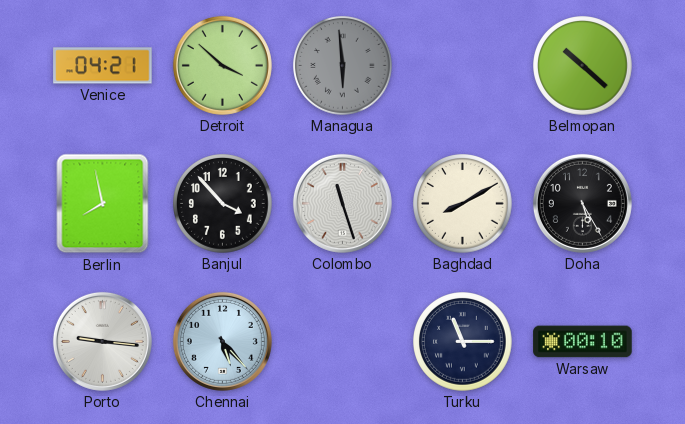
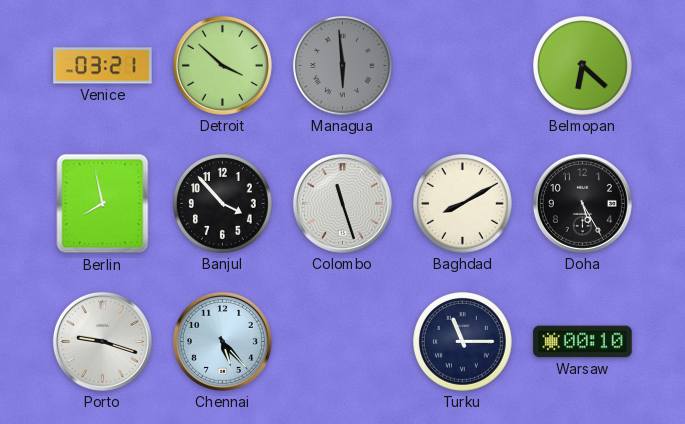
Venice: 04:21 -> 03:21 (103, 66)
Belmopan: 10:22 -> 6:22 (583, 66)
Porto: 9:16 -> 9:18 (102, 341)
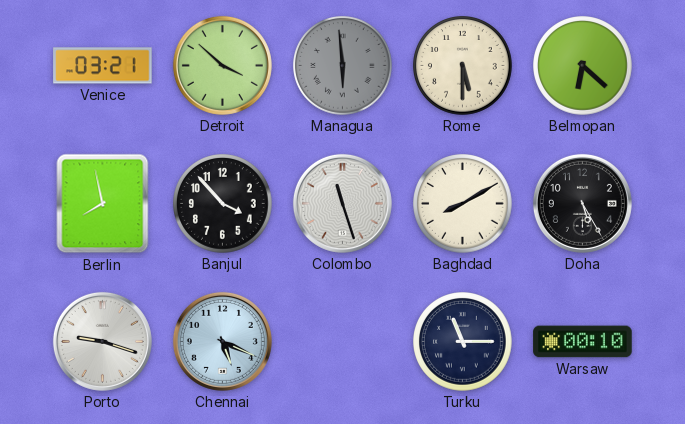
Rome: none -> 5:30 (463, 66)
Chennai: 5:23 -> 5:19 (222, 341)
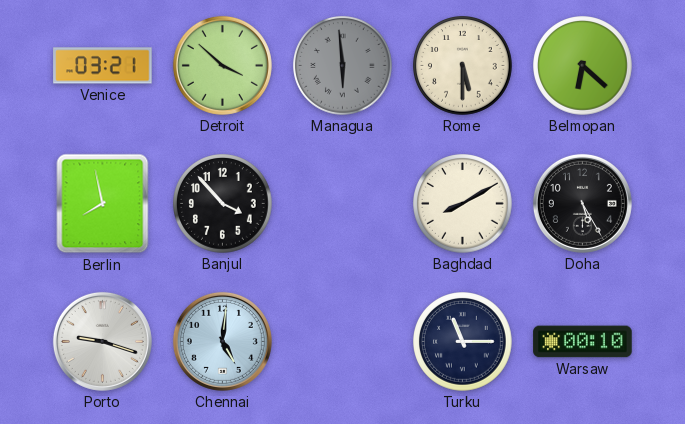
Colombo: 11:27 -> none (342, 203)
Chennai: 5:19 -> 5:01 (222, 341)
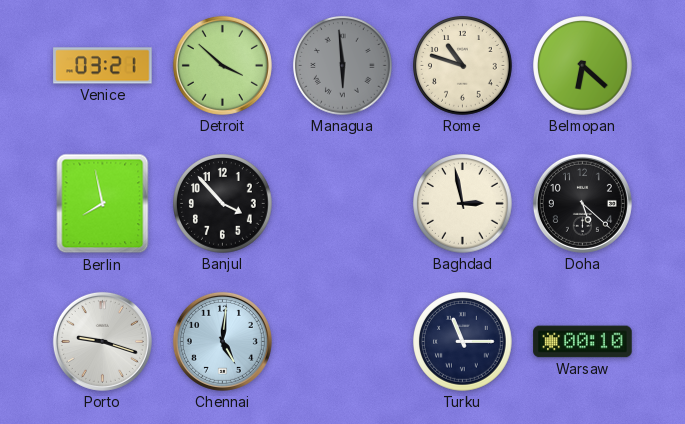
Rome: 5:30 -> 10:48 (463, 66)
Baghdad: 8:10 -> 2:58 (463, 204)
Doha: 5:25 -> 5:22 (582, 203)
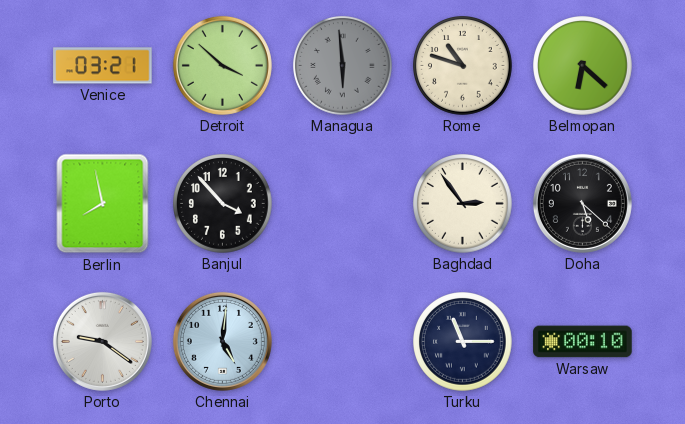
Baghdad: 2:58 -> 2:54 (463, 204)
Porto: 9:18 -> 9:21 (102, 341)
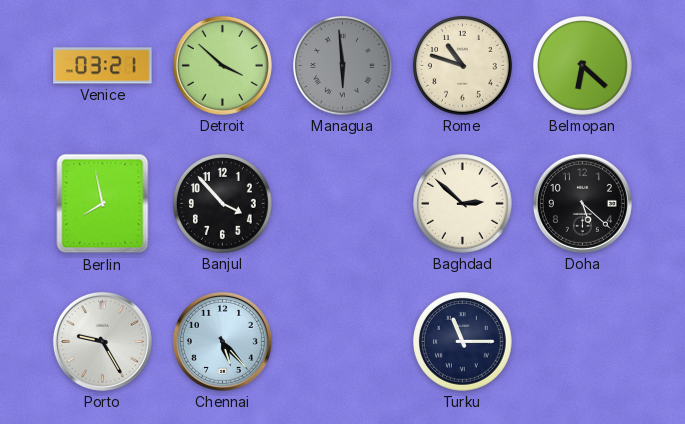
Baghdad: 2:54 -> 2:52 (463, 204)
Porto: 9:21 -> 9:25 (102, 341)
Chennai: 5:01 -> 5:23 (222, 341)
Warsaw: 00:10 -> none (583, 342)
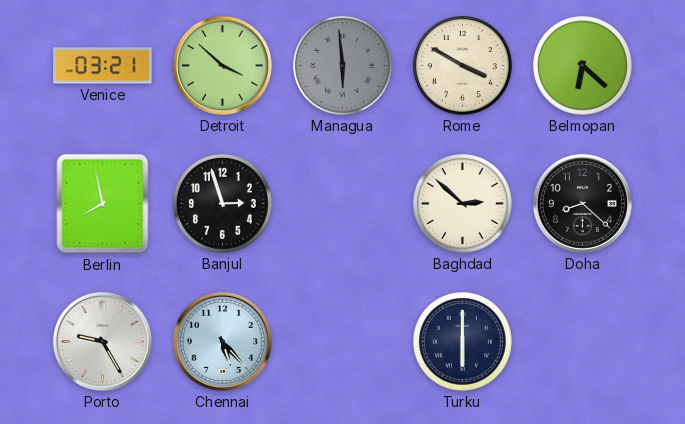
Rome: 10:48 -> 3:50 (463, 66)
Banjul: 3:53 -> 2:57 (223, 204)
Doha: 5:22 -> 8:22 (582, 203)
Turku: 11:15 -> 6:00 (463, 342)
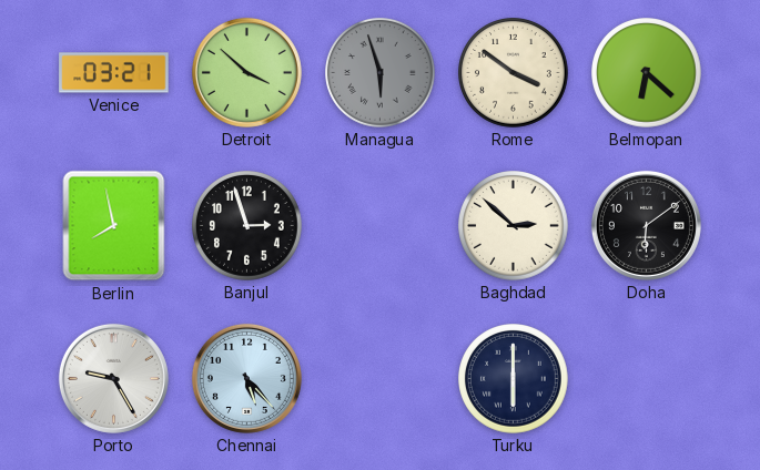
Managua: 5:59 -> 5:57 (381, 73)
Rome: 3:50 -> 3:51 (514, 73)
Doha: 8:22 -> 6:09 (646, 225)
